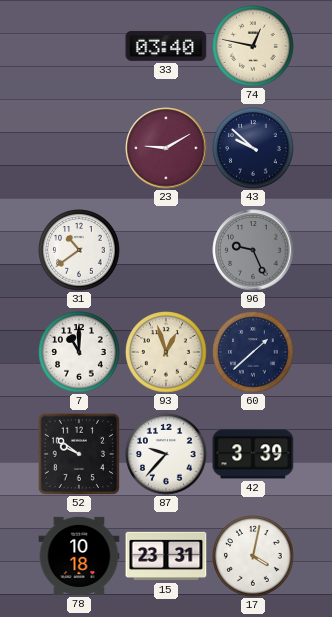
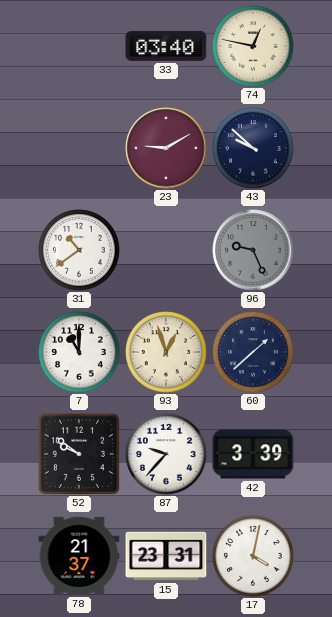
78: 10:18 -> 21:37 (79, 556)
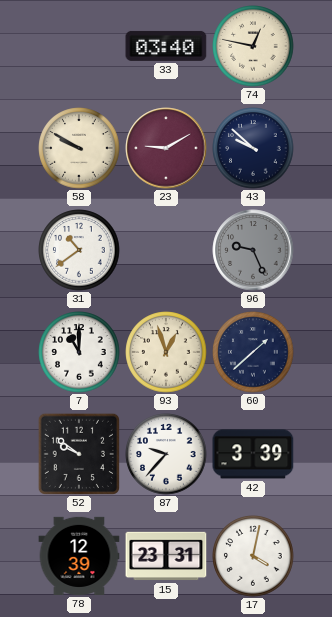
58: none -> 9:50 (79, 148)
78: 21:37 -> 12:39 (79, 556)
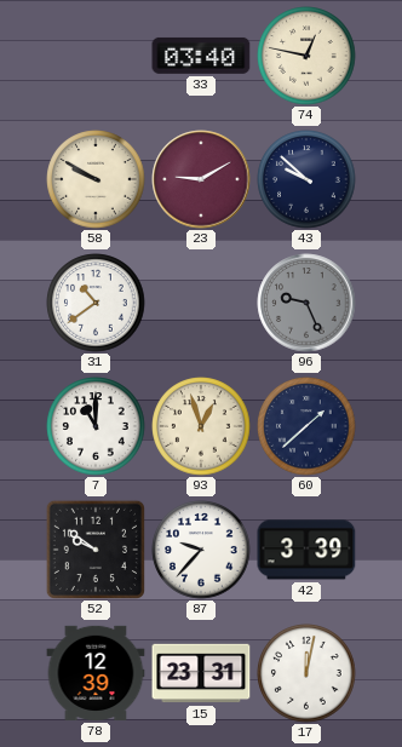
17: 4:02 -> 12:02 (306, 673)
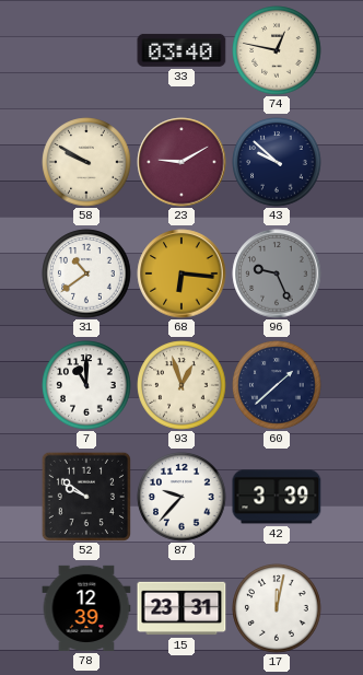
68: none -> 6:16 (181, 274)
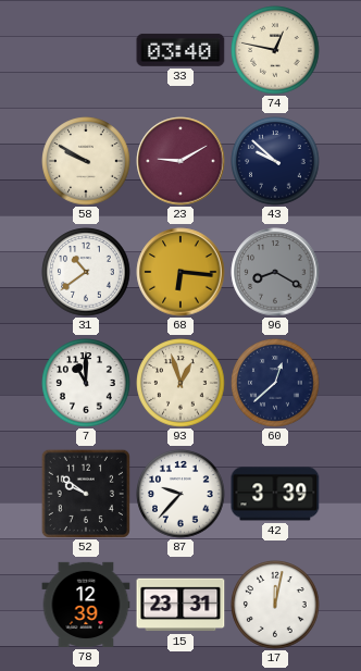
96: 9:26 -> 8:20 (275, 272)
60: 1:38 -> 12:38 (275, 383)
